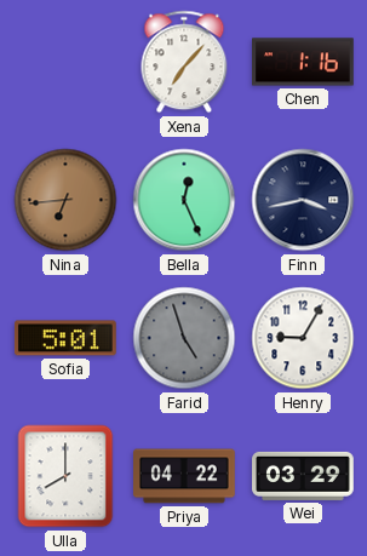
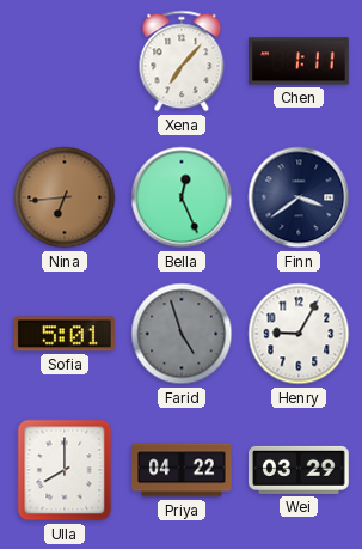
Chen: 1:16 -> 1:11 (300, 61)
Finn: 3:43 -> 3:39 (299, 197)
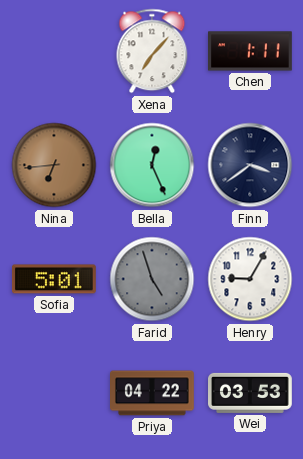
Ulla: 8:00 -> none (65, 470)
Wei: 03:29 -> 03:53 (251, 393)
